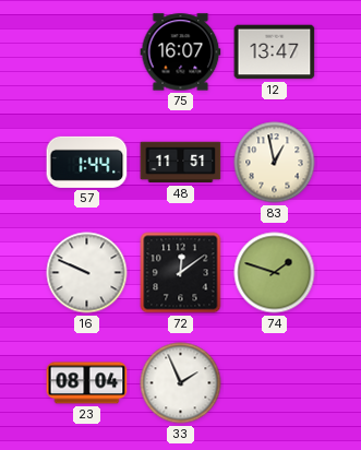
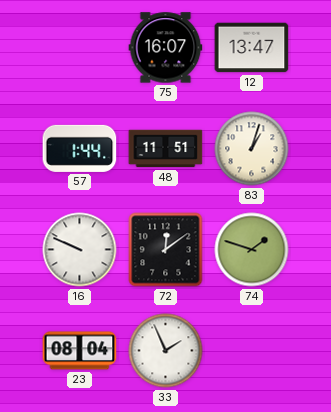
83: 12:58 -> 1:03 (252, 149)
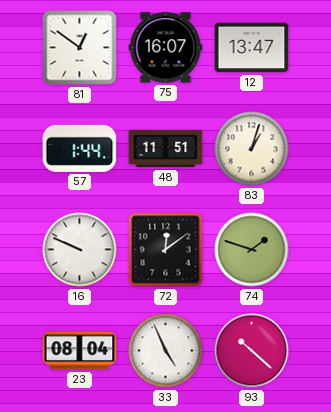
81: none -> 12:51 (80, 48)
33: 1:56 -> 4:56 (166, 351)
93: none -> 10:22 (252, 351)
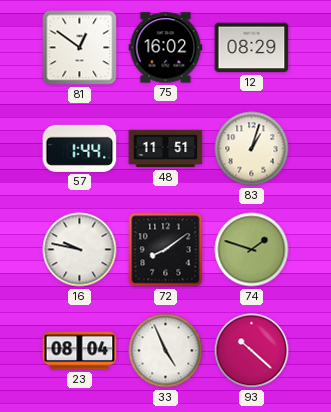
75: 16:07 -> 16:02 (166, 48)
12: 13:47 -> 08:29 (252, 48)
16: 9:49 -> 9:47 (80, 250)
72: 12:09 -> 8:09 (166, 250)
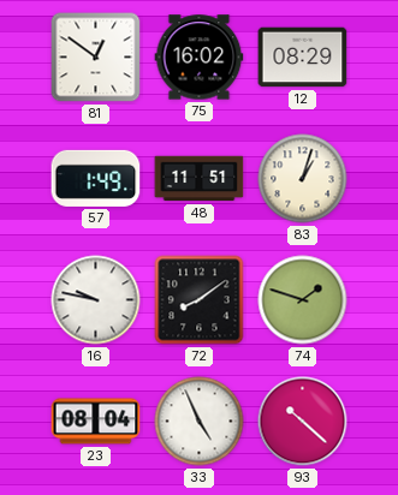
57: 1:44 -> 1:49 (96, 178)
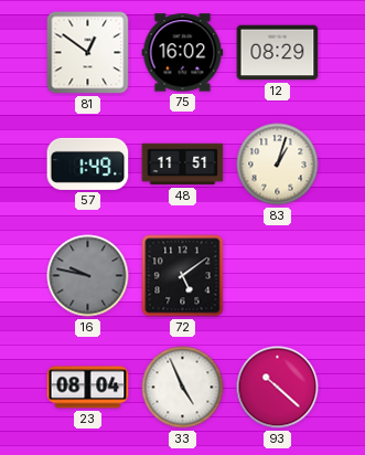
16 dial: white -> grey (88, 276)
72: 8:09 -> 5:09 (183, 276)
74: 1:48 -> none (303, 300)
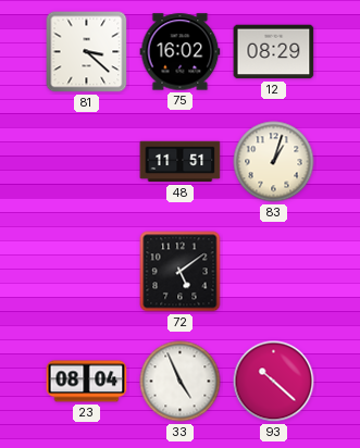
81: 12:51 -> 3:22 (87, 52)
57: 1:49 -> none (88, 163)
16: 9:47 -> none (88, 276)
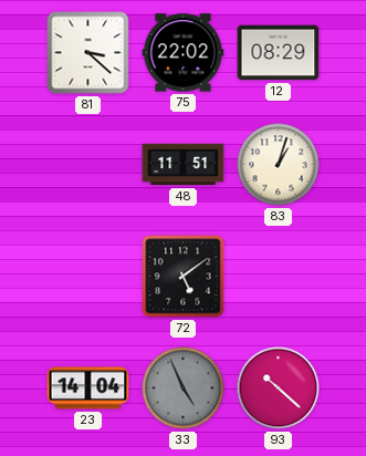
75: 16:02 -> 22:02 (184, 53)
23: 08:04 -> 14:04 (88, 388)
33 dial: white -> grey (184, 388)
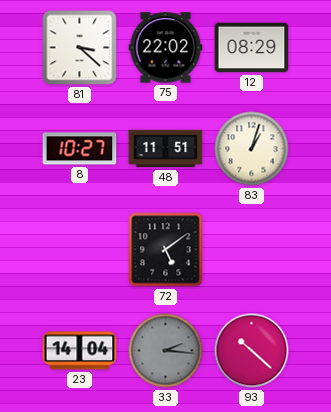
8: none -> 10:27 (80, 149)
33: 4:56 -> 2:16 (166, 351)
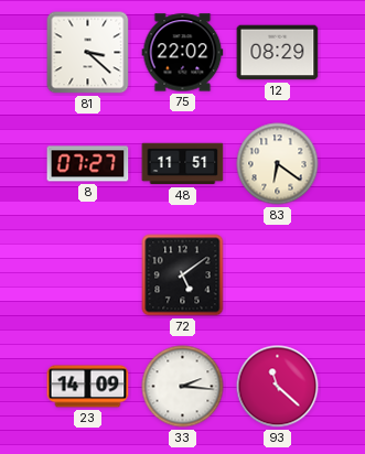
8: 10:27 -> 07:27 (88, 164)
83: 1:03 -> 6:21 (278, 164)
23: 14:04 -> 14:09 (88, 387)
33 dial: grey -> white (183, 387)
93: 10:22 -> 11:22 (278, 387)
